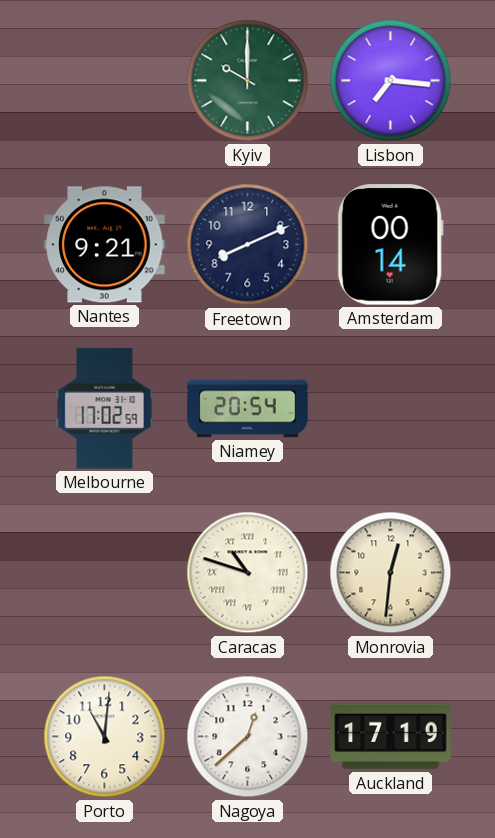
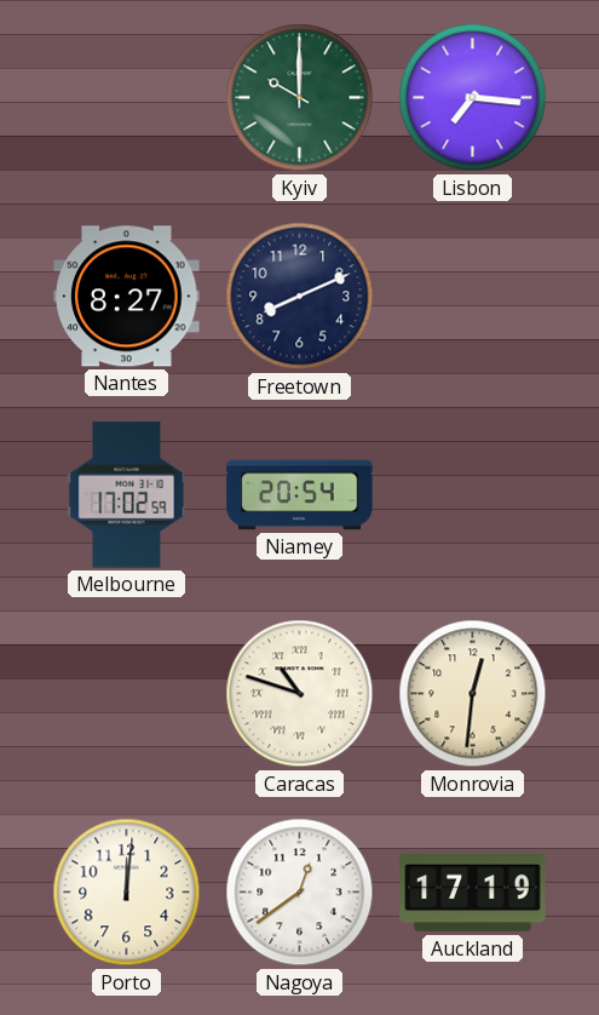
Nantes: 9:21 -> 8:27 (127, 297)
Amsterdam: 00:14 -> none (390, 245)
Porto: 11:01 -> 12:01 (127, 893)
Nagoya: 12:38 -> 12:39 (300, 893)
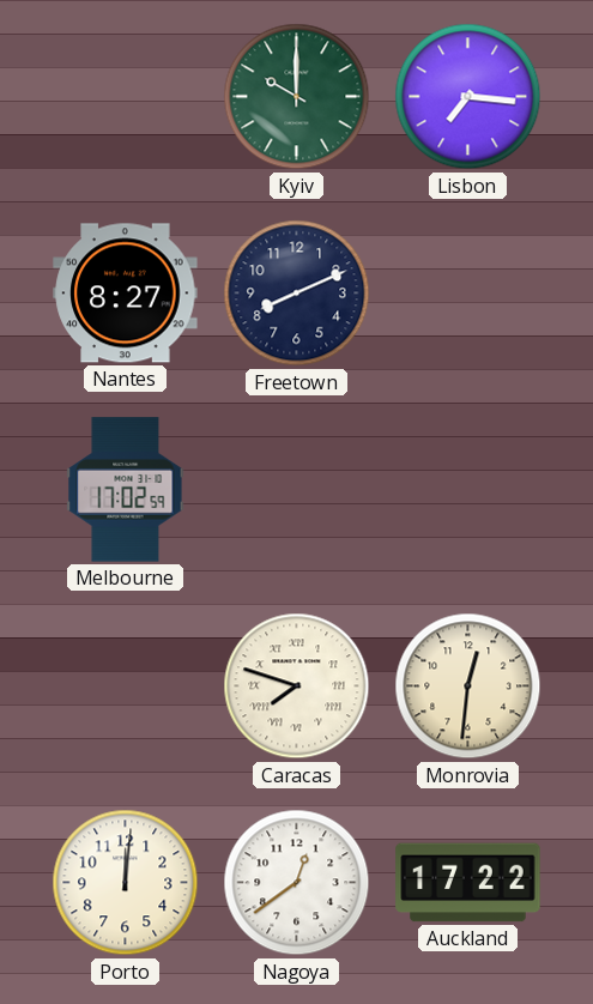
Niamey: 20:54 -> none (300, 495)
Caracas: 10:48 -> 7:48 (297, 687)
Auckland: 17:19 -> 17:22 (468, 883)
